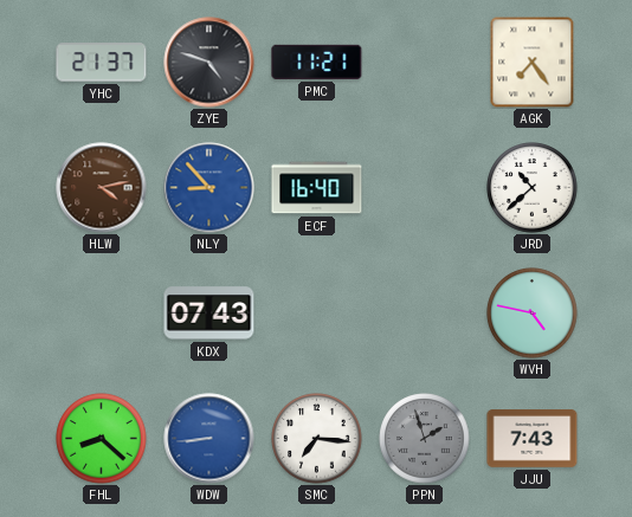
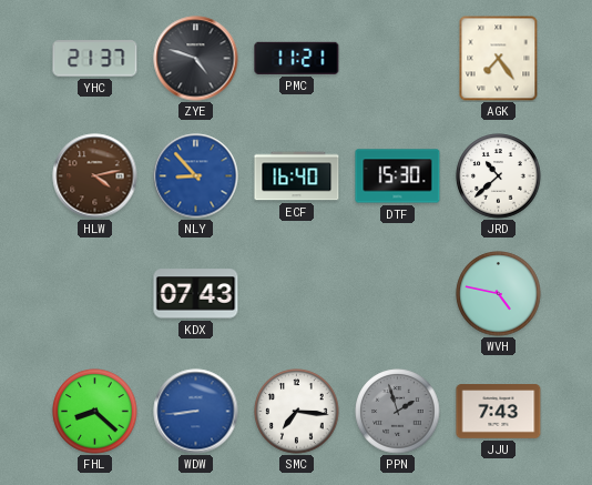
DTF: none -> 15:30 (398, 176)
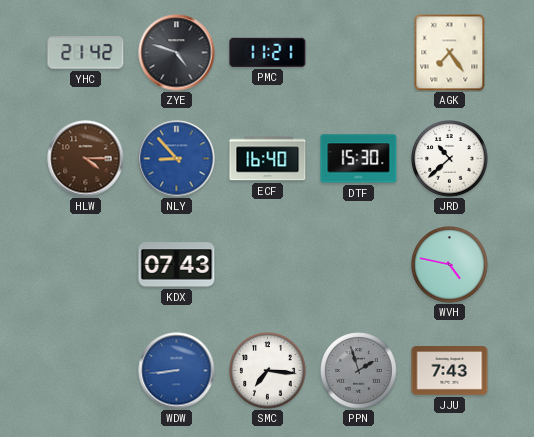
YHC: 21:37 -> 21:42 (86, 53)
HLW: 4:13 -> 4:15 (86, 159)
FHL: 8:22 -> none (95, 412)
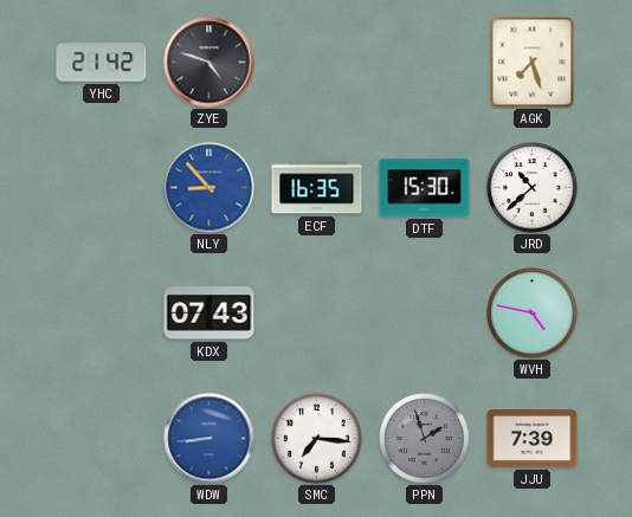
PMC: 11:21 -> none (268, 52)
AGK: 7:24 -> 7:27 (533, 62)
HLW: 4:15 -> none (86, 159)
ECF: 16:40 -> 16:35 (317, 188)
JJU: 7:43 -> 7:39 (533, 439)
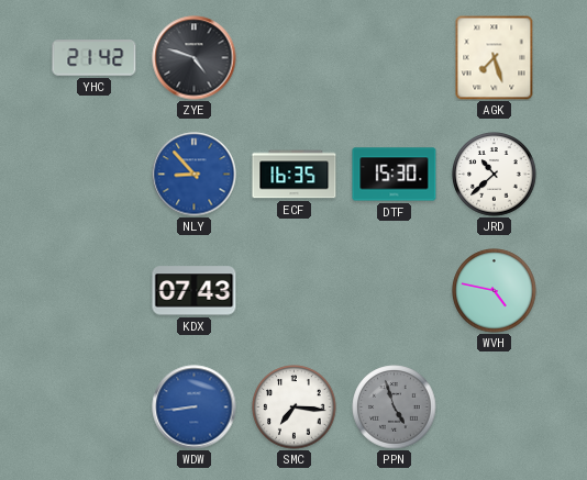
PPN: 1:57 -> 4:57 (395, 408)
JJU: 7:39 -> none (533, 439)
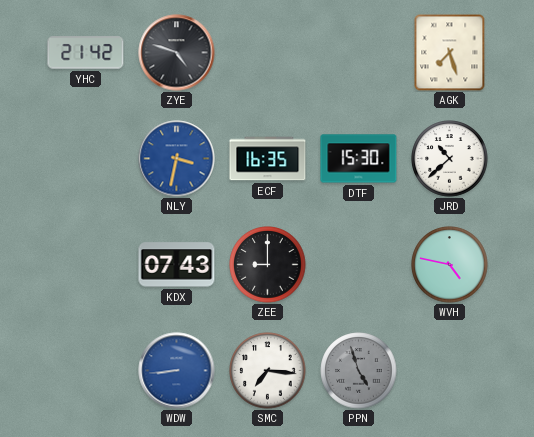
NLY: 8:53 -> 3:32 (177, 159)
ZEE: none -> 9:00 (268, 265)
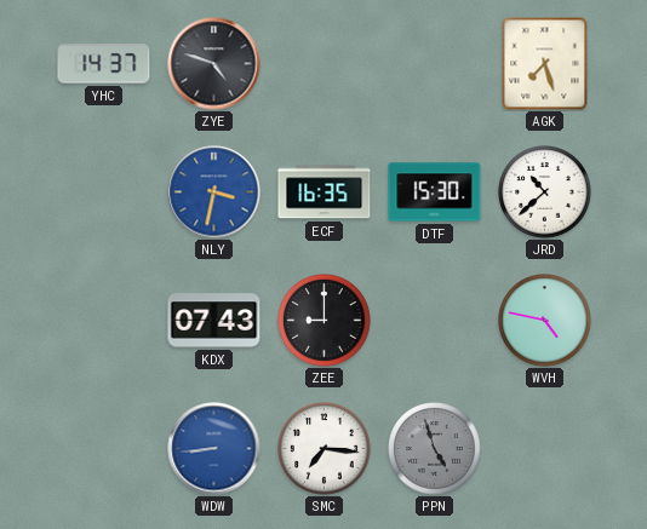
YHC: 21:42 -> 14:37 (104, 64)
